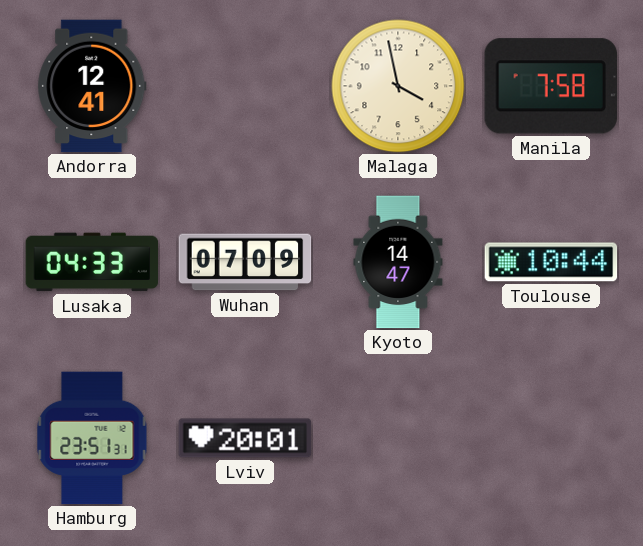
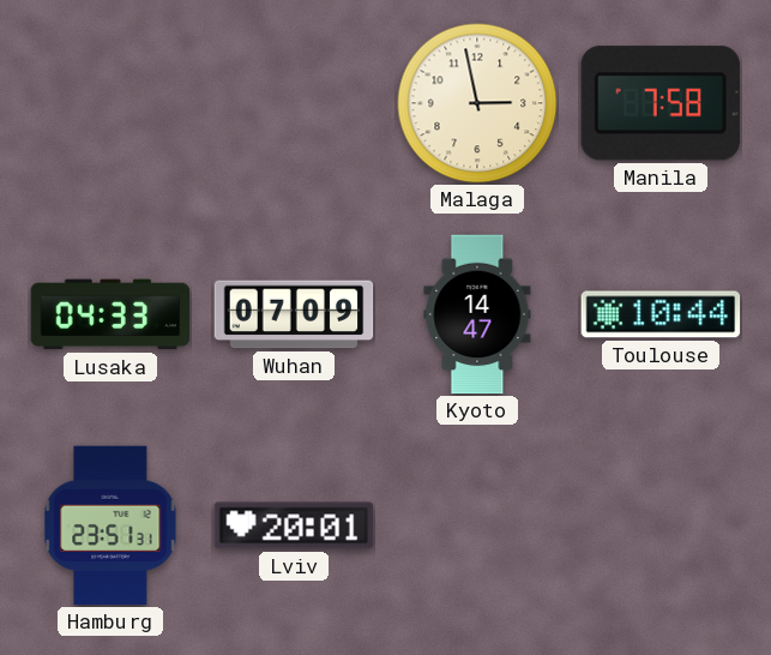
Andorra: 12:41 -> none (92, 86)
Malaga: 3:58 -> 2:58 (477, 103)
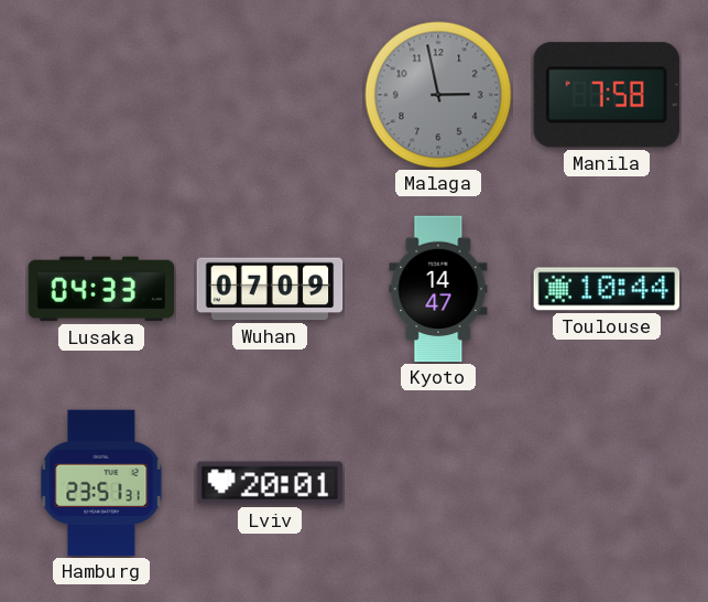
Malaga dial: cream -> grey (438, 95)
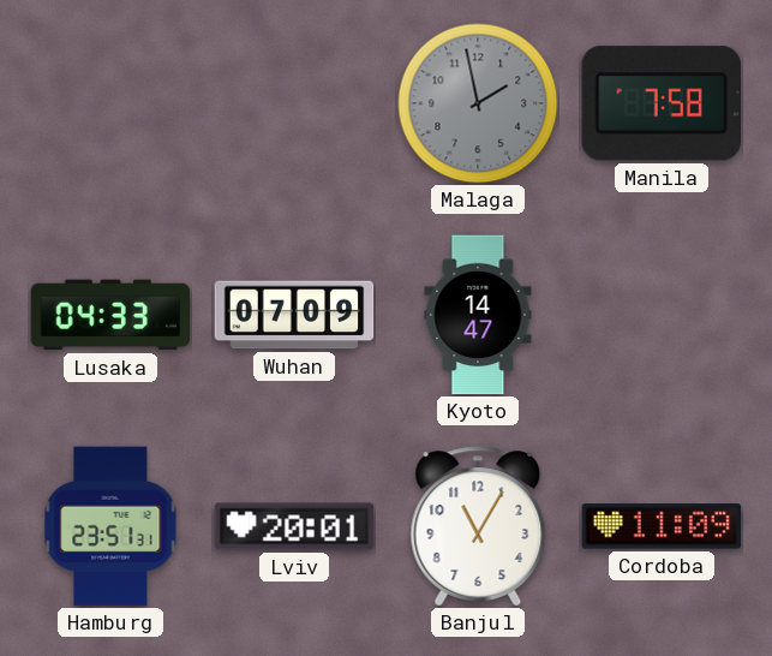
Malaga: 2:58 -> 1:58 (478, 103)
Toulouse: 10:44 -> none (607, 289)
Banjul: none -> 11:05 (478, 526)
Cordoba: none -> 11:09 (662, 526)
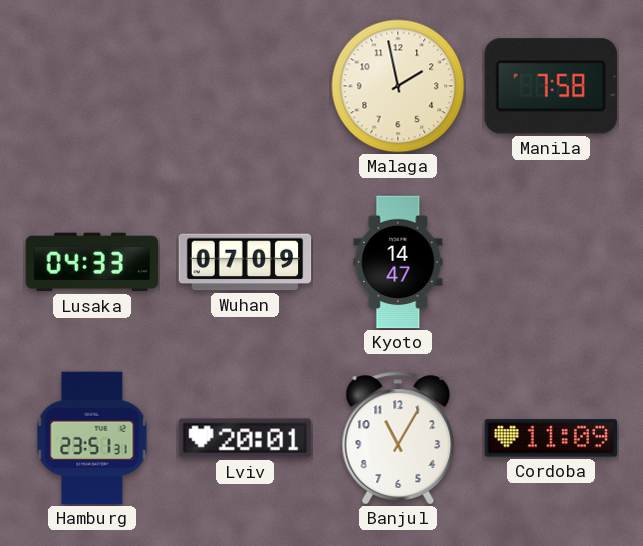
Malaga dial: grey -> cream (398, 86)
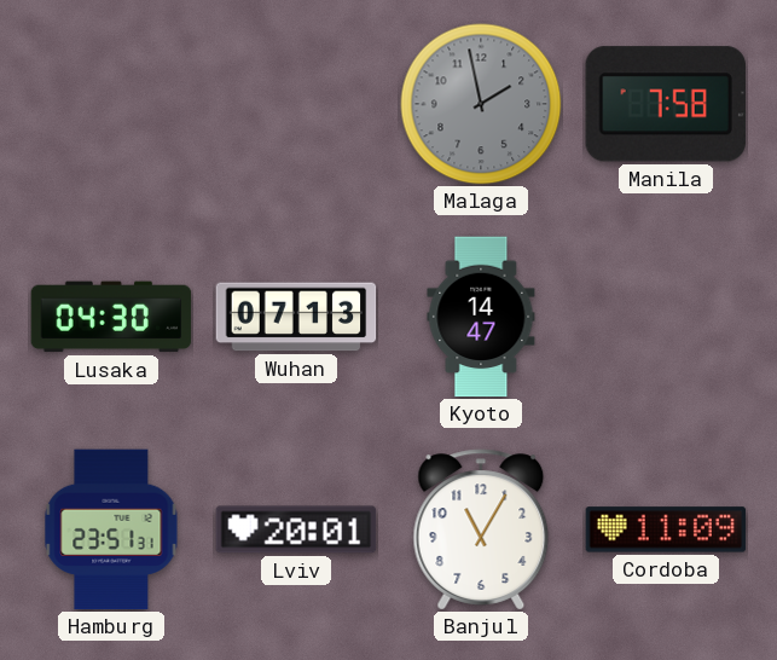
Malaga dial: cream -> grey (481, 104)
Lusaka: 04:33 -> 04:30 (111, 317)
Wuhan: 07:09 -> 07:13 (296, 317)
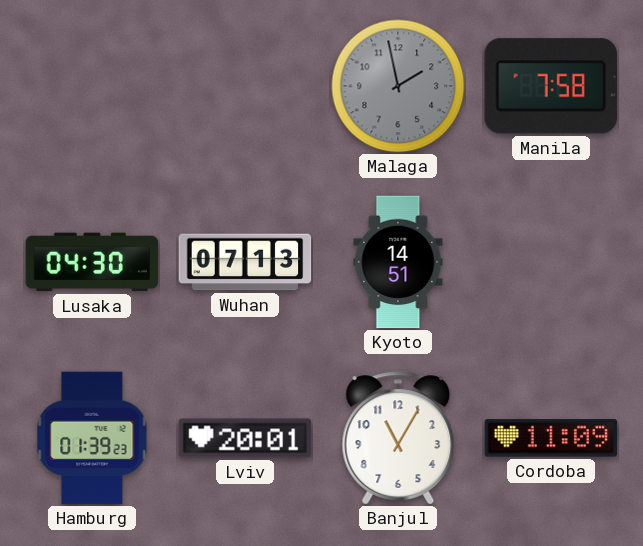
Kyoto: 14:47 -> 14:51 (398, 262)
Hamburg: 23:51 -> 01:39 (92, 438)
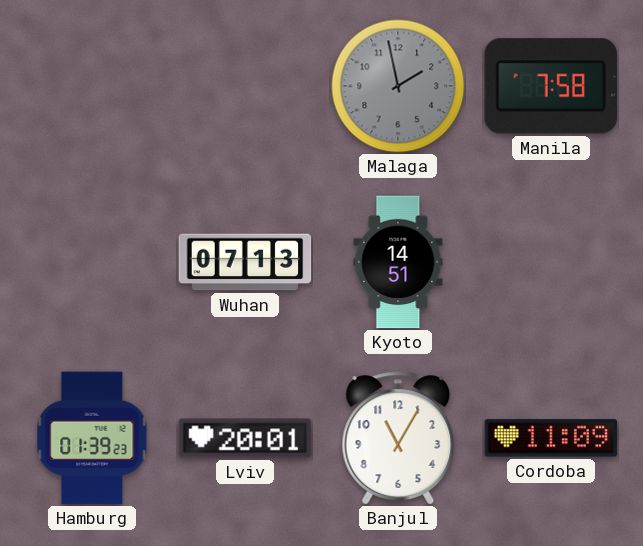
Lusaka: 04:30 -> none (92, 262)
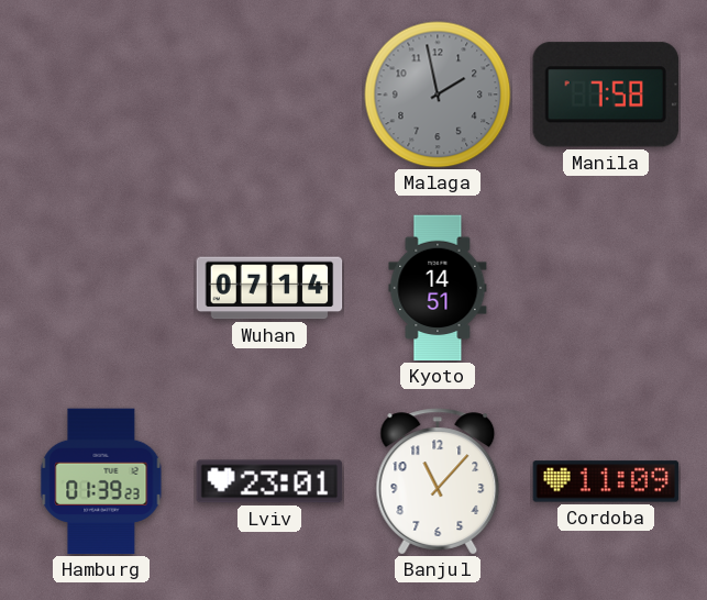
Wuhan: 07:13 -> 07:14 (269, 288)
Lviv: 20:01 -> 23:01 (269, 481)
Banjul: 11:05 -> 11:07 (438, 481)
